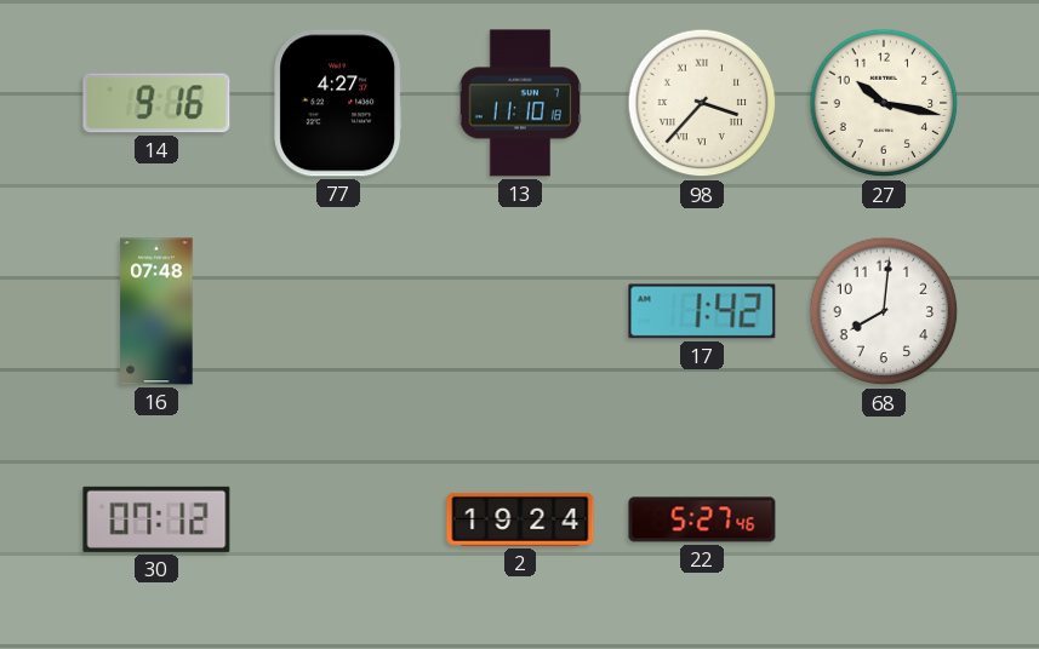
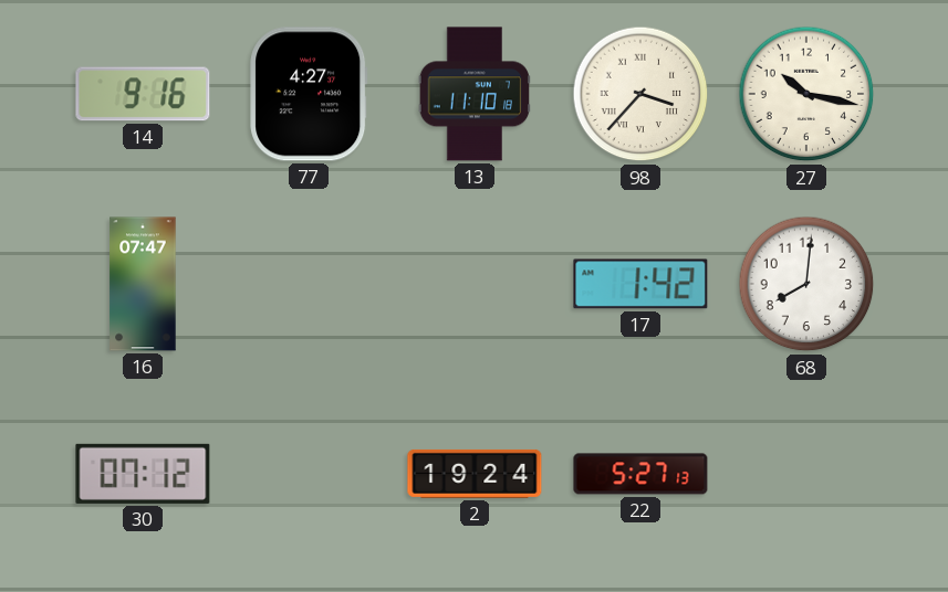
16: 07:48 -> 07:47 (143, 284)
22: 5:27:46 -> 5:27:13 (640, 474)
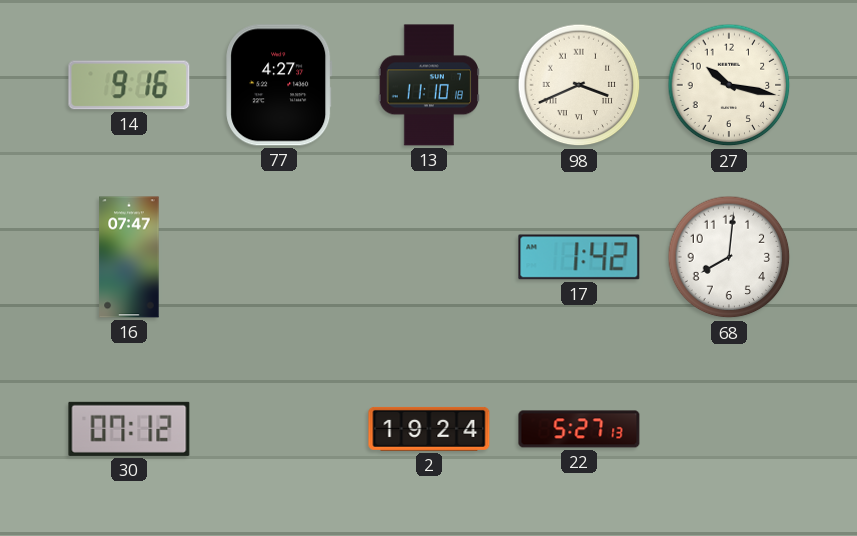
98: 3:37 -> 3:41 (579, 85)
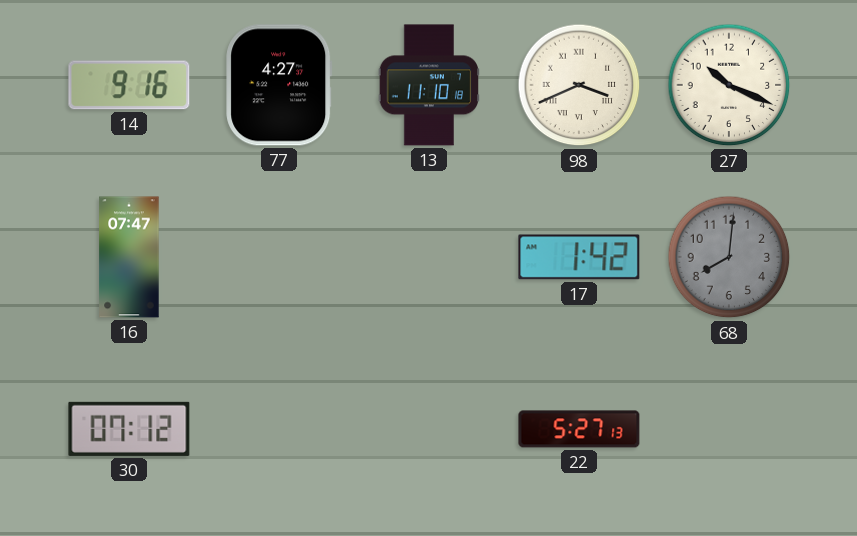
27: 10:17 -> 10:19 (729, 85)
68 dial: white -> grey (729, 257)
2: 19:24 -> none (429, 429)
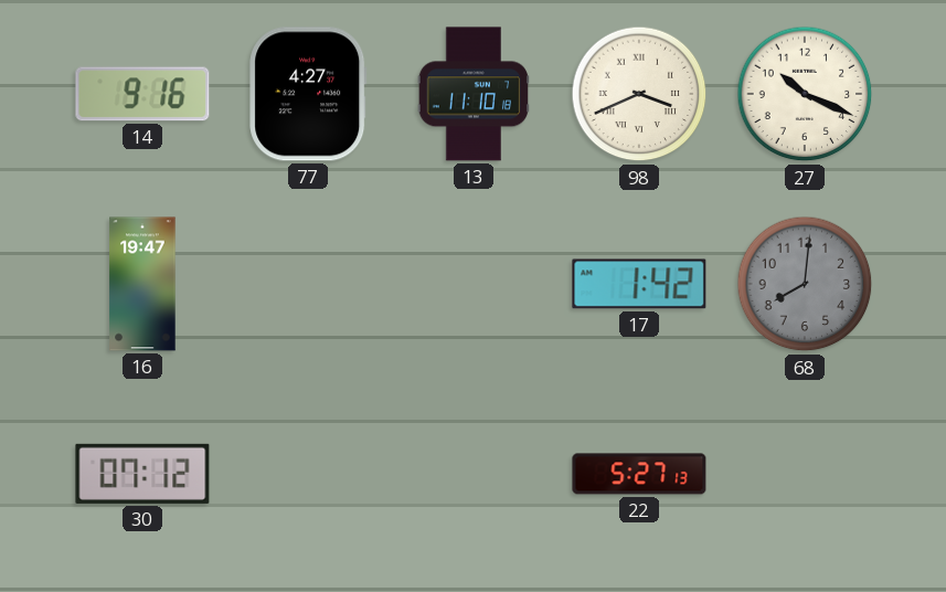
16: 07:47 -> 19:47 (142, 284)
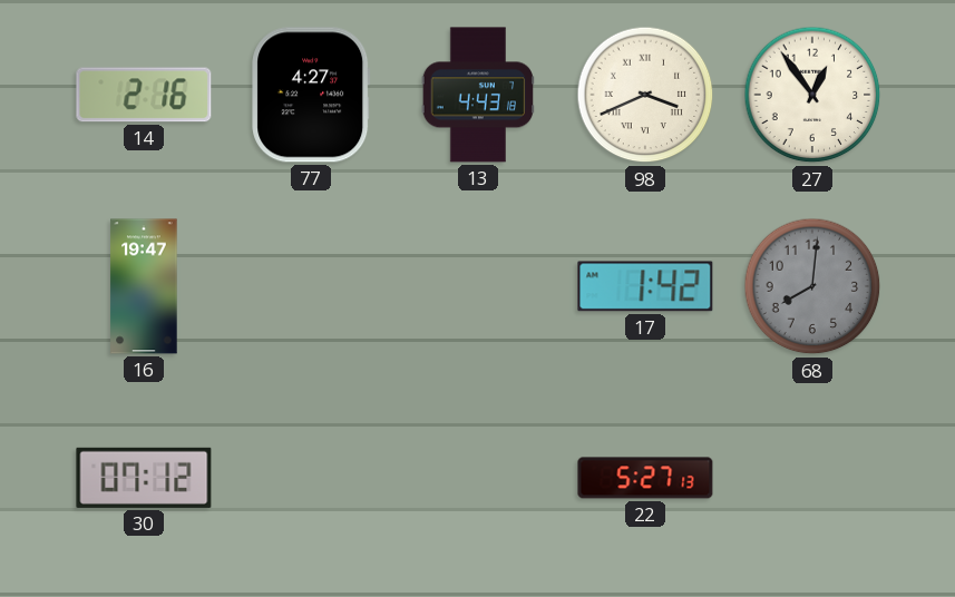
14: 9:16 -> 2:16 (144, 95)
13: 11:10 -> 4:43 (477, 95)
27: 10:19 -> 12:54 (812, 95)
